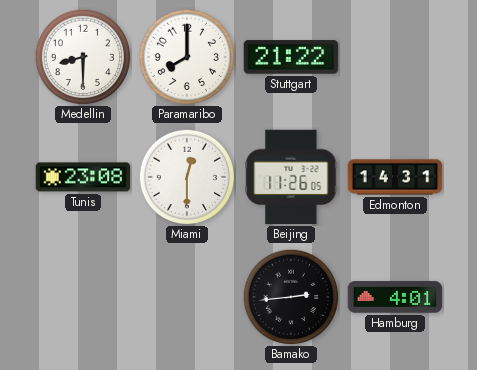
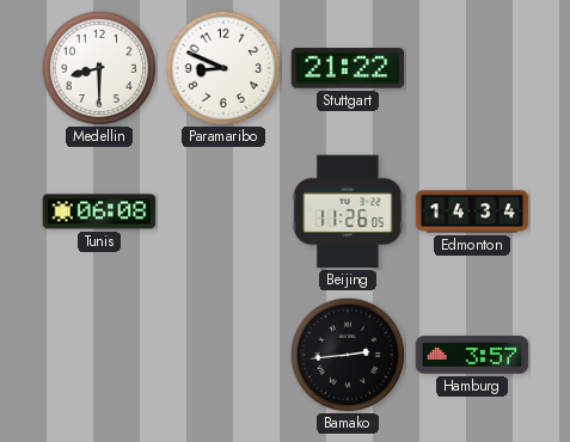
Paramaribo: 8:00 -> 8:49 (223, 68)
Tunis: 23:08 -> 06:08 (99, 211)
Miami: 12:30 -> none (187, 177)
Edmonton: 14:31 -> 14:34 (472, 211)
Hamburg: 4:01 -> 3:57 (472, 355)
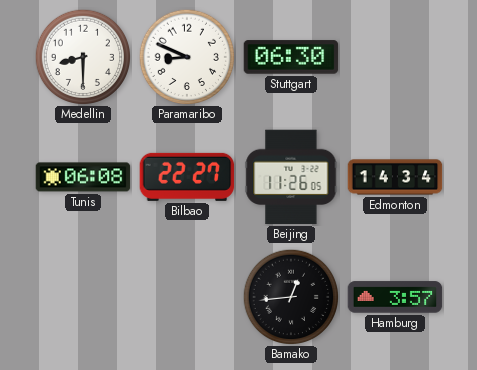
Stuttgart: 21:22 -> 06:30 (291, 57)
Bilbao: none -> 22:27 (187, 177)
Bamako: 2:44 -> 12:44 (291, 297)
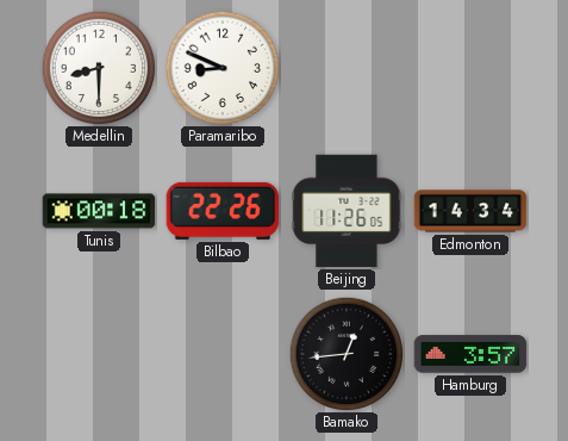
Stuttgart: 06:30 -> none (291, 57)
Tunis: 06:08 -> 00:18 (99, 211)
Bilbao: 22:27 -> 22:26 (223, 211)
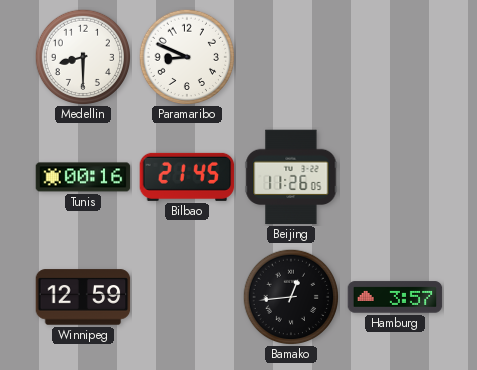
Tunis: 00:18 -> 00:16 (83, 177)
Bilbao: 22:26 -> 21:45 (187, 177)
Edmonton: 14:34 -> none (470, 211)
Winnipeg: none -> 12:59 (83, 297)
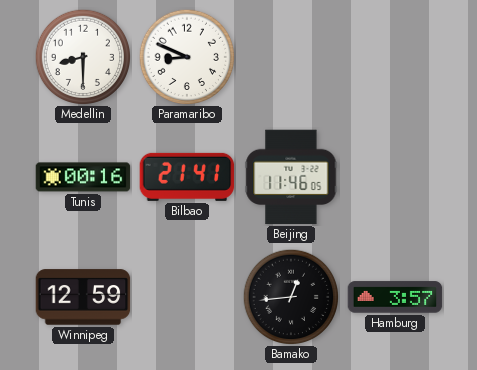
Bilbao: 21:45 -> 21:41 (187, 177)
Beijing: 11:26 -> 11:46 (291, 177)
